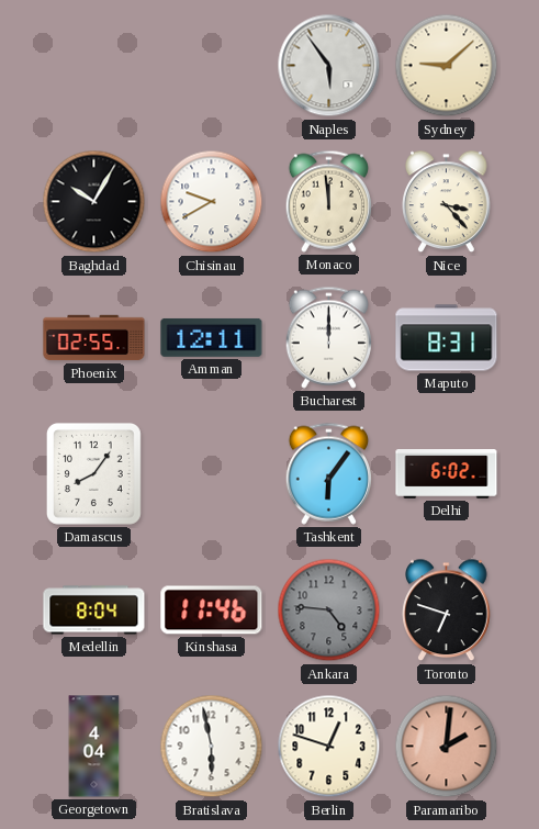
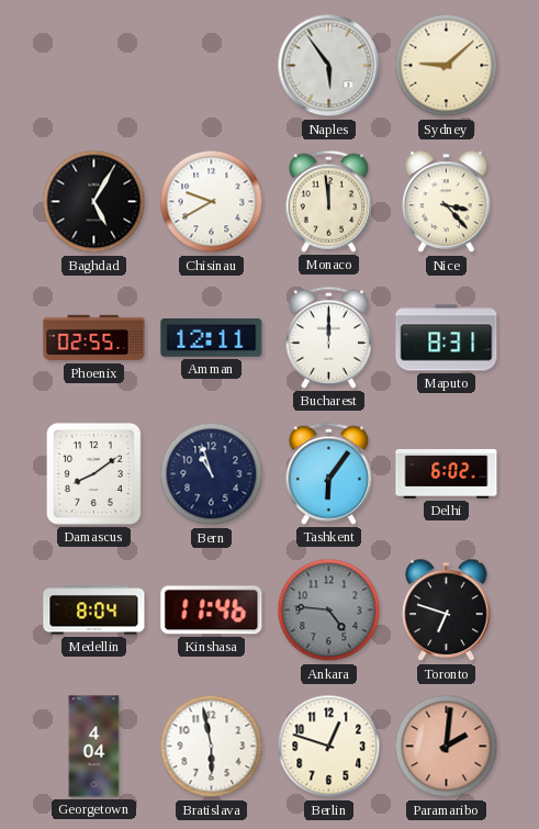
Baghdad: 10:05 -> 5:05 (94, 202)
Damascus: 8:06 -> 8:09 (93, 473)
Bern: none -> 10:57 (212, 474)
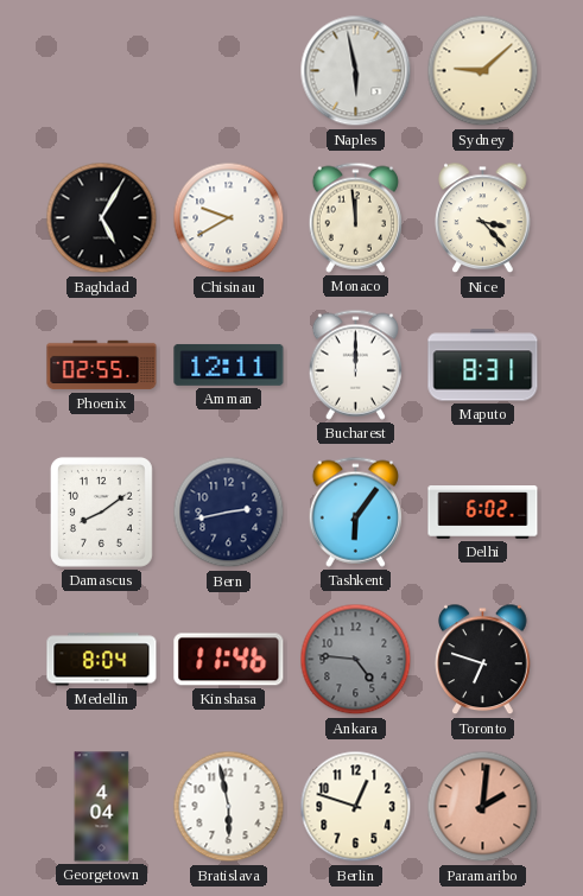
Naples: 5:54 -> 5:58 (356, 71)
Bern: 10:57 -> 2:43 (229, 513)
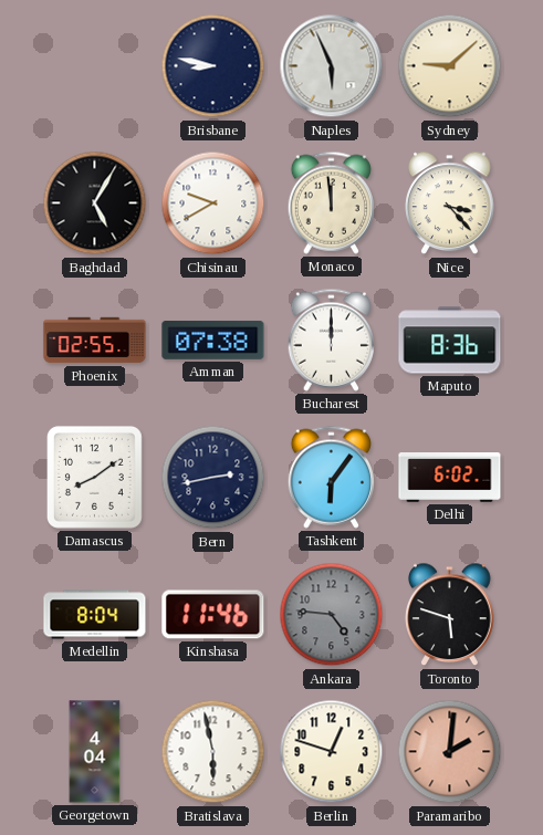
Brisbane: none -> 8:47 (213, 66)
Naples: 5:58 -> 5:56 (332, 66)
Amman: 12:11 -> 07:38 (213, 340)
Maputo: 8:31 -> 8:36 (450, 341)
Toronto: 6:48 -> 5:48 (450, 615)
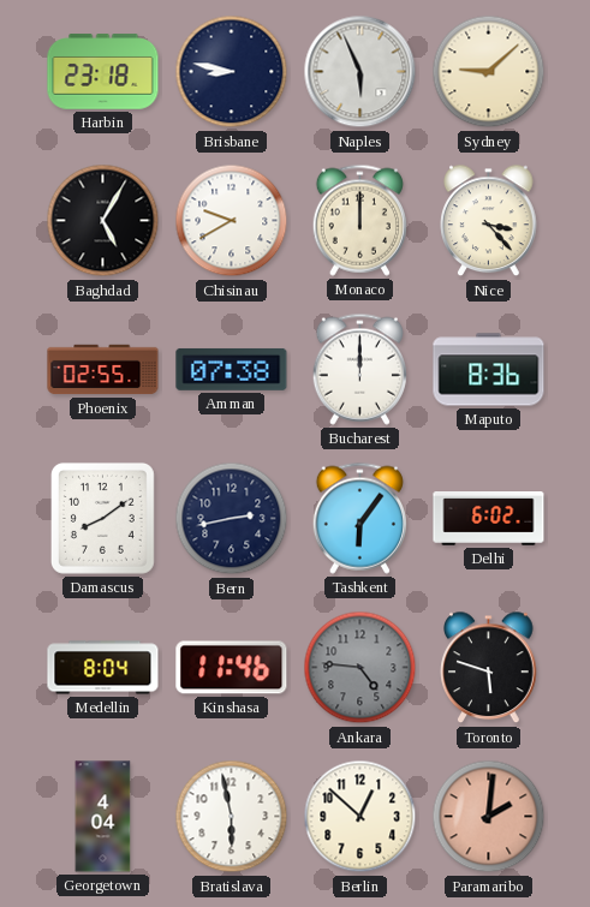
Harbin: none -> 23:18 (103, 72)
Monaco: 11:59 -> 12:00 (359, 220)
Berlin: 12:48 -> 12:52 (360, 817)
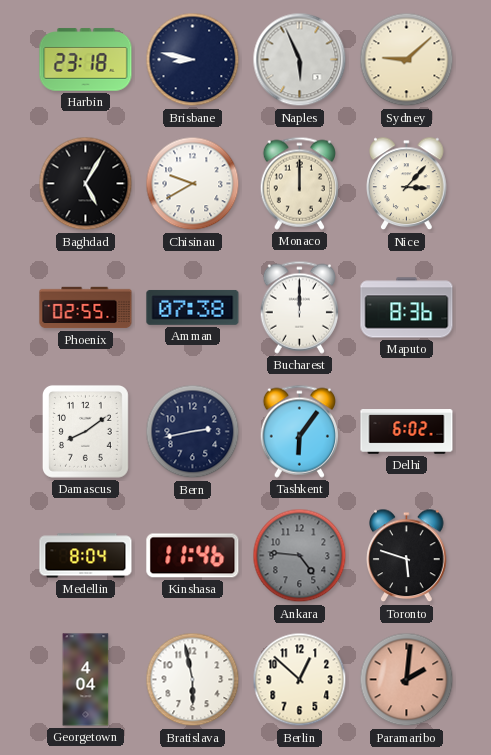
Nice: 3:23 -> 3:07 (407, 184)
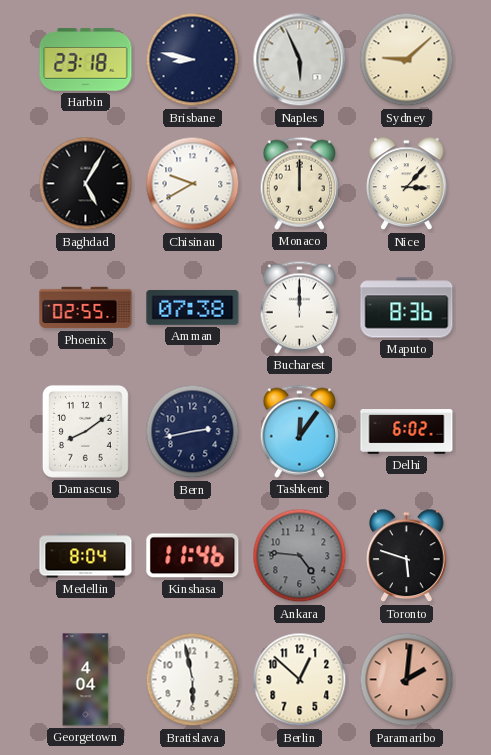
Tashkent: 6:06 -> 12:06 (299, 431)
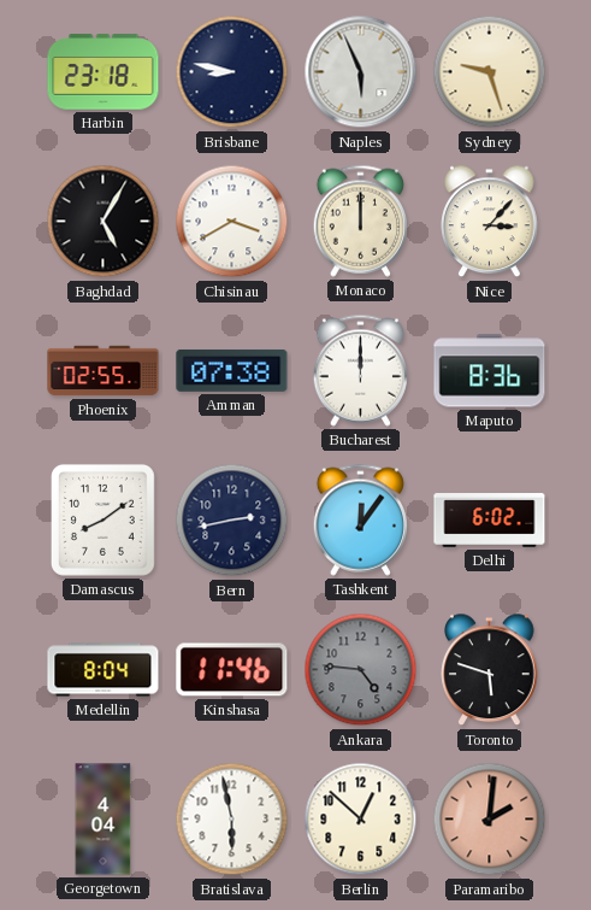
Sydney: 9:08 -> 9:27 (490, 72)
Chisinau: 9:40 -> 3:40 (232, 222)
